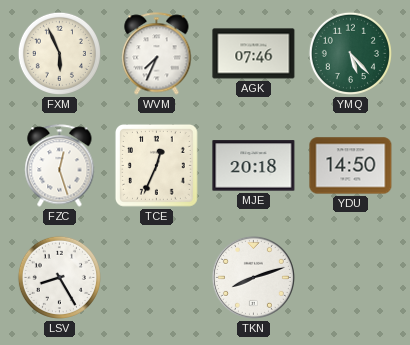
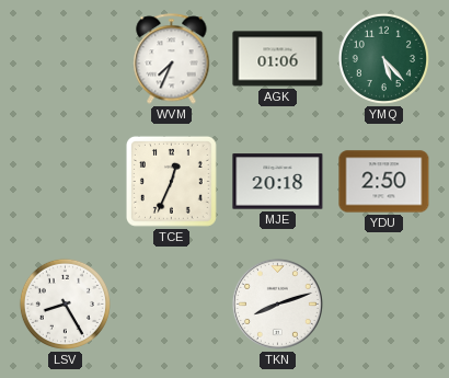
FXM: 5:56 -> none (59, 53)
AGK: 07:46 -> 01:06 (278, 59)
FZC: 12:27 -> none (60, 166)
YDU: 14:50 -> 2:50 (384, 182)
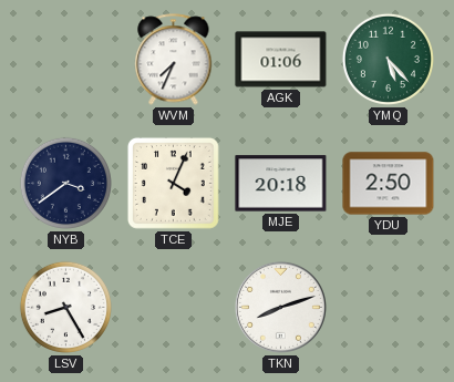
NYB: none -> 3:39 (65, 183)
TCE: 12:34 -> 4:04 (173, 183)
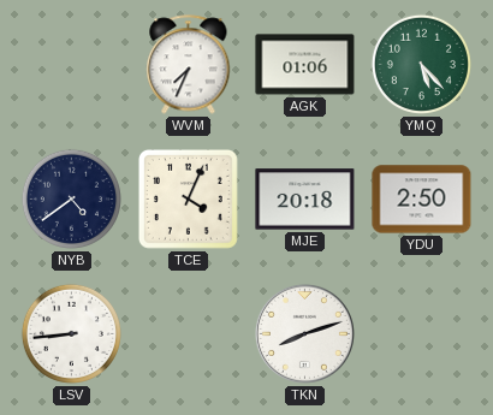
NYB: 3:39 -> 4:39 (71, 198)
LSV: 8:25 -> 8:44 (71, 333)
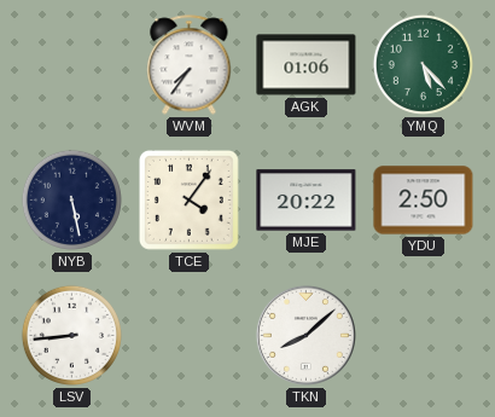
WVM: 7:34 -> 7:36 (190, 65)
NYB: 4:39 -> 5:28 (71, 199)
TCE: 4:04 -> 4:06 (188, 199)
MJE: 20:18 -> 20:22 (307, 201)
TKN: 8:12 -> 8:08 (305, 335)
